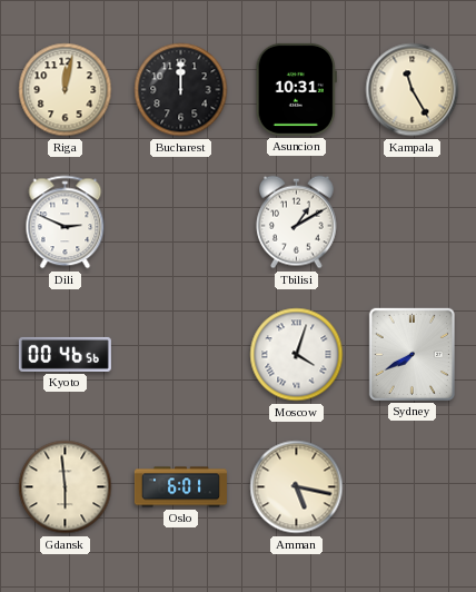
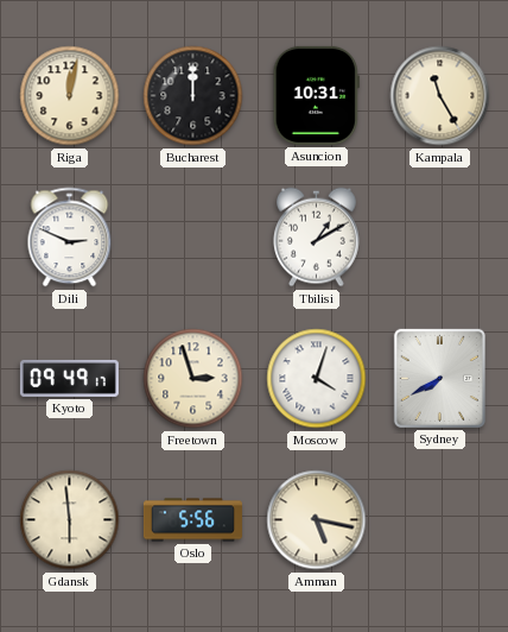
Kyoto: 00:46 -> 09:49 (69, 378)
Freetown: none -> 2:57 (193, 379)
Oslo: 6:01 -> 5:56 (192, 520)
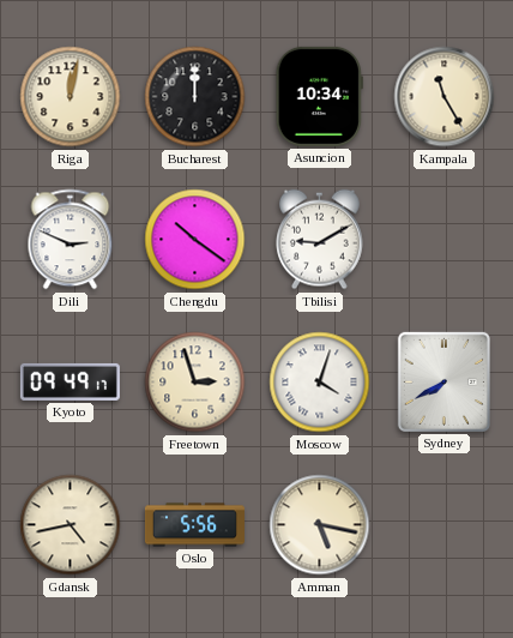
Asuncion: 10:31 -> 10:34 (319, 96)
Chengdu: none -> 10:21 (195, 240)
Tbilisi: 1:10 -> 9:10 (320, 240)
Gdansk: 5:59 -> 4:43 (71, 525)
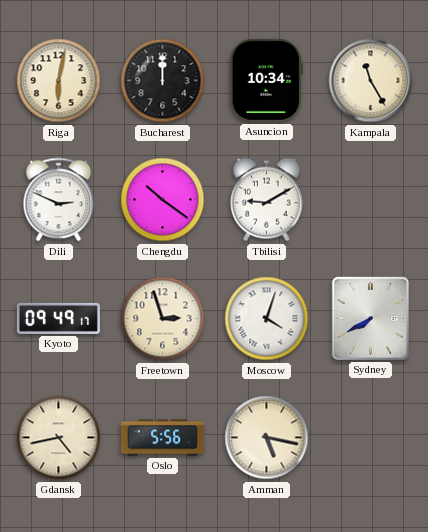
Riga: 12:02 -> 6:02 (59, 81)
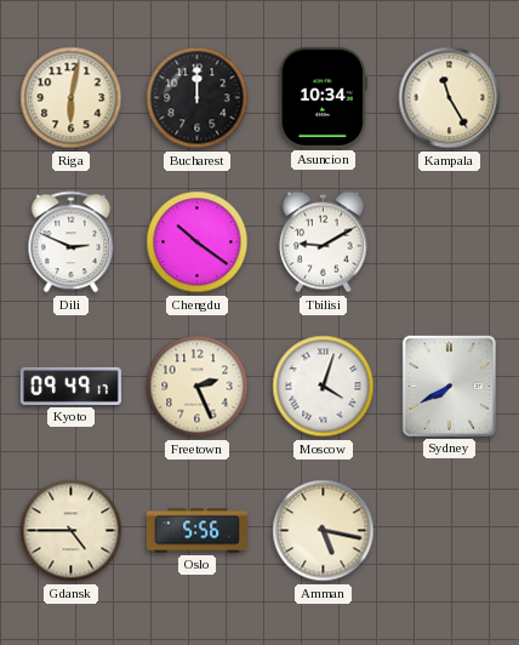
Freetown: 2:57 -> 2:26 (198, 387)
Gdansk: 4:43 -> 4:45 (72, 531)
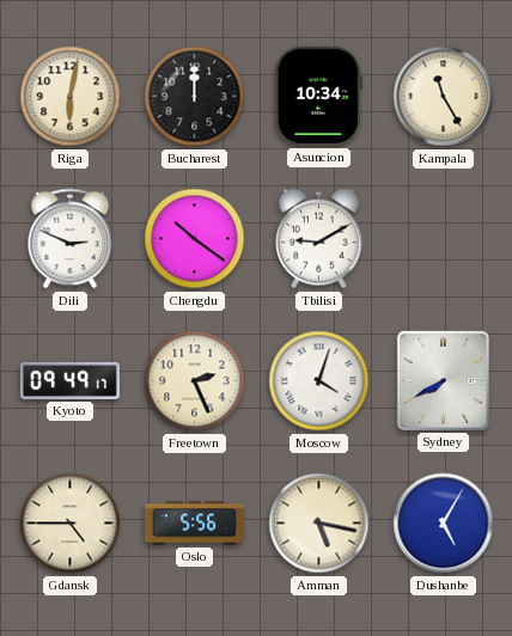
Dushanbe: none -> 5:05 (444, 524)
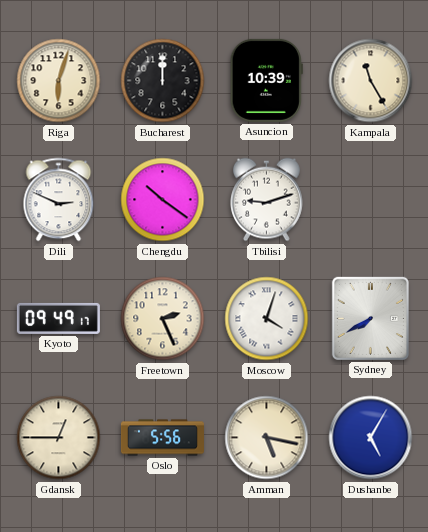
Riga: 6:02 -> 6:03 (59, 81)
Asuncion: 10:34 -> 10:39 (266, 80)
Tbilisi: 9:10 -> 9:12 (267, 200)
Gdansk: 4:45 -> 12:45 (59, 438)
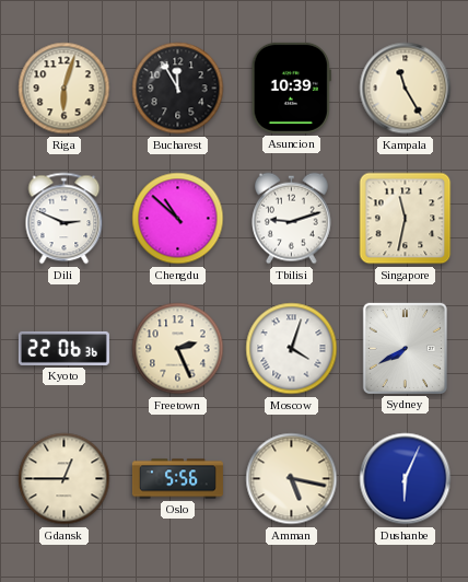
Bucharest: 12:00 -> 11:55 (178, 89)
Chengdu: 10:21 -> 10:52 (178, 219)
Singapore: none -> 11:32 (406, 219)
Kyoto: 09:49 -> 22:06 (63, 348)
Dushanbe: 5:05 -> 6:04 (406, 479)
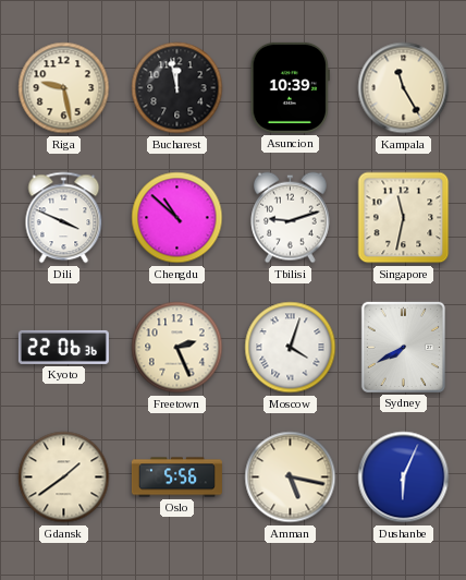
Riga: 6:03 -> 9:28 (64, 88)
Bucharest: 11:55 -> 11:58 (177, 88)
Dili: 2:49 -> 3:49 (64, 218)
Gdansk: 12:45 -> 1:39 (64, 478)
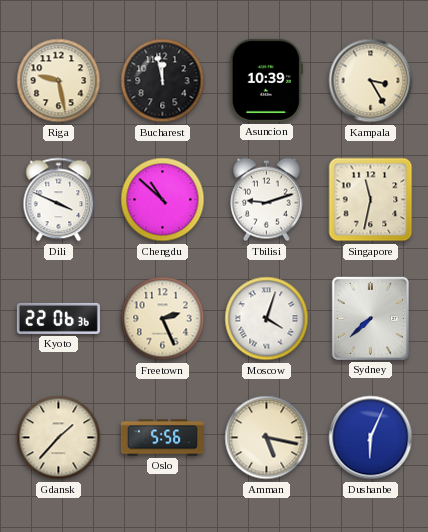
Kampala: 11:25 -> 3:25 (371, 81)
Sydney: 7:40 -> 7:38 (370, 318)
Gdansk: 1:39 -> 1:37 (59, 438)
